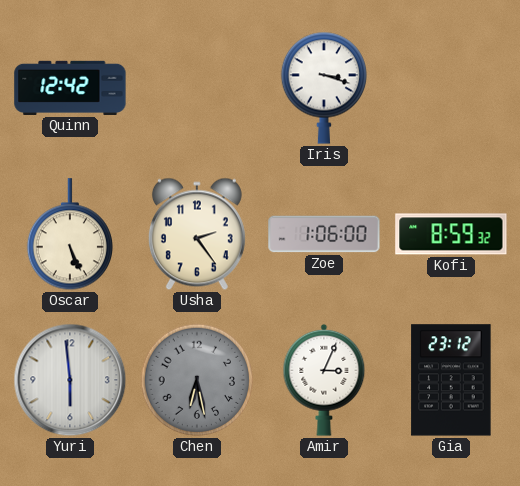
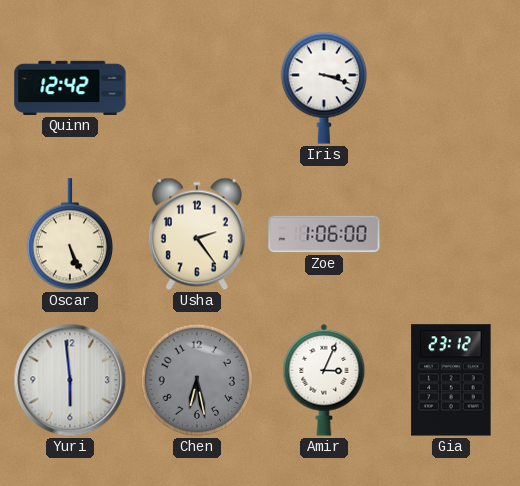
Kofi: 8:59 -> none (451, 234)
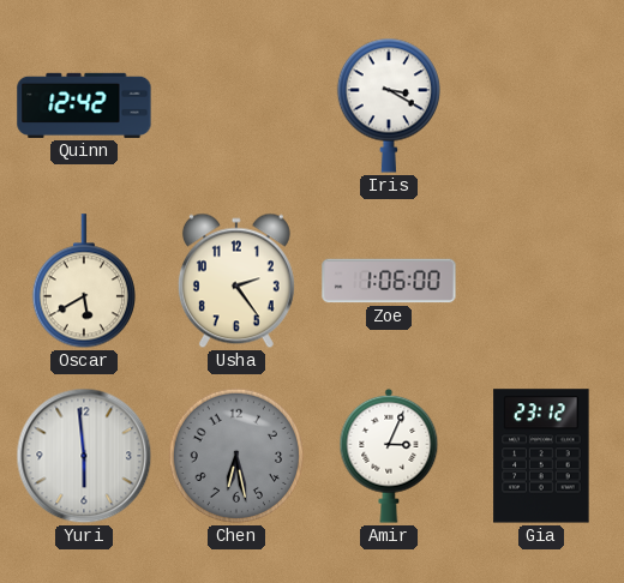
Iris: 3:18 -> 3:20 (388, 106)
Oscar: 5:26 -> 5:40 (83, 282)
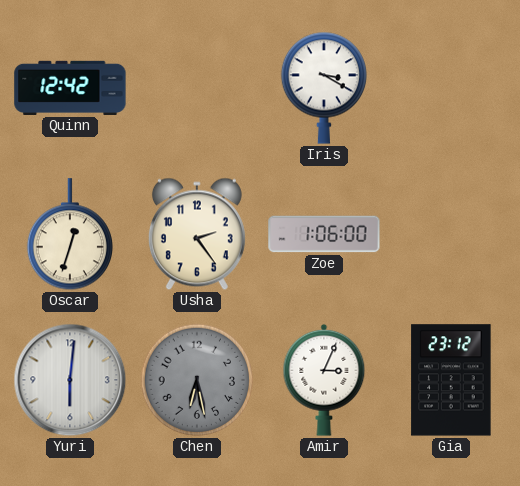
Oscar: 5:40 -> 12:33 (69, 235)
Yuri: 5:59 -> 6:01 (70, 380)
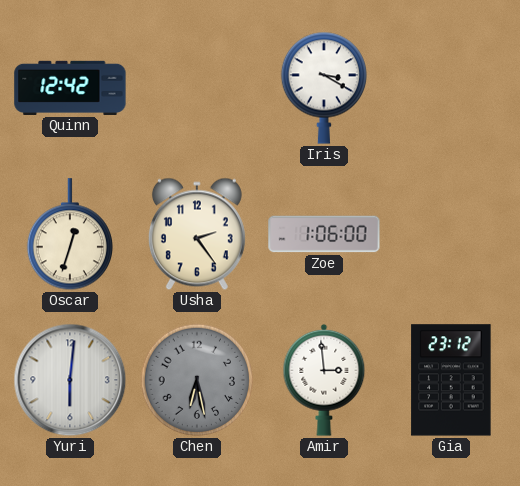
Amir: 3:04 -> 2:59 (324, 380)
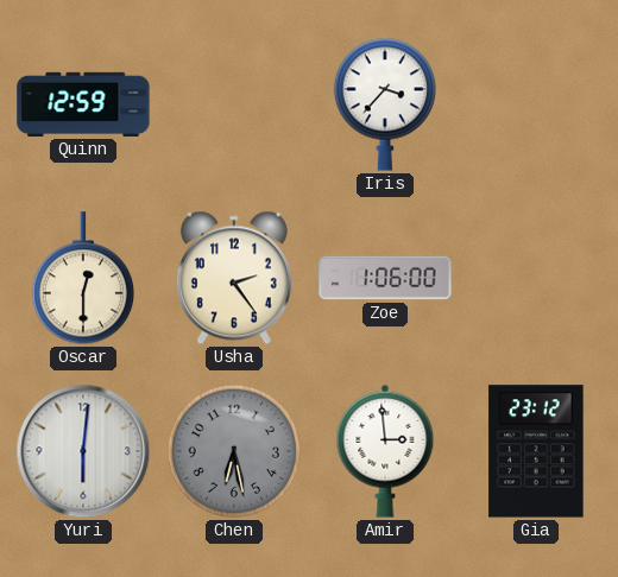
Quinn: 12:42 -> 12:59 (83, 104)
Iris: 3:20 -> 3:37 (384, 104)
Oscar: 12:33 -> 12:30 (82, 279)
